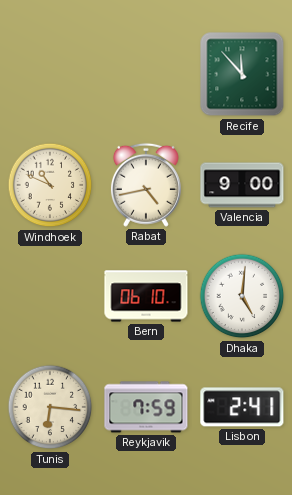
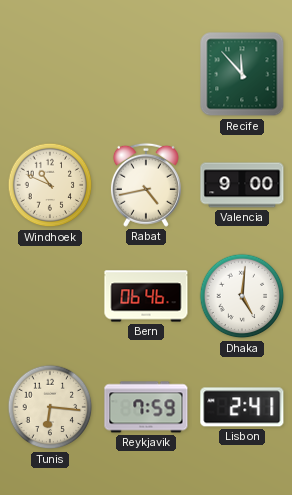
Bern: 06:10 -> 06:46 (146, 296)
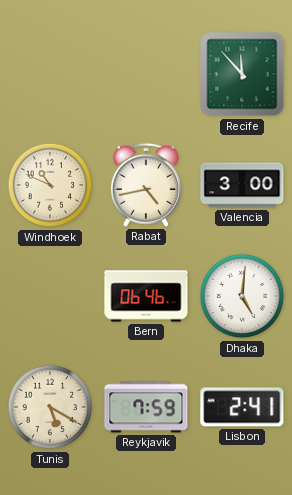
Valencia: 9:00 -> 3:00 (242, 185)
Tunis: 6:16 -> 5:20 (50, 407)
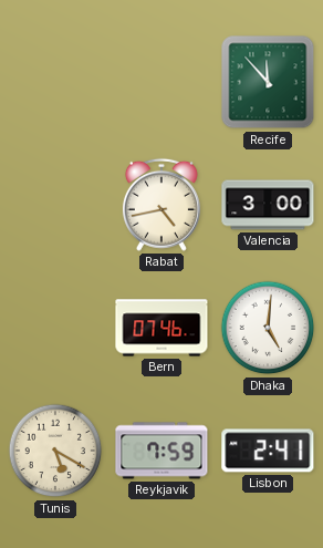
Windhoek: 10:49 -> none (50, 185)
Bern: 06:46 -> 07:46 (161, 328)
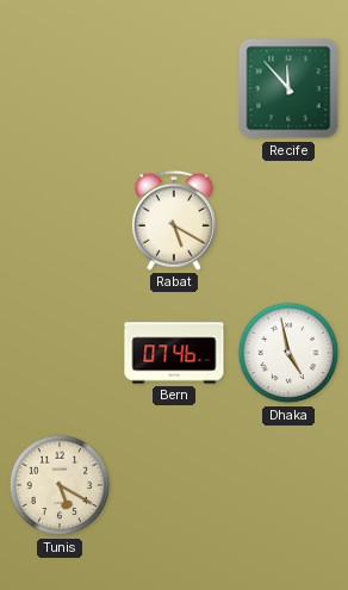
Rabat: 4:43 -> 5:20 (174, 221)
Valencia: 3:00 -> none (268, 205)
Dhaka: 5:01 -> 4:58 (288, 353)
Reykjavik: 7:59 -> none (161, 451)
Lisbon: 2:41 -> none (268, 451)
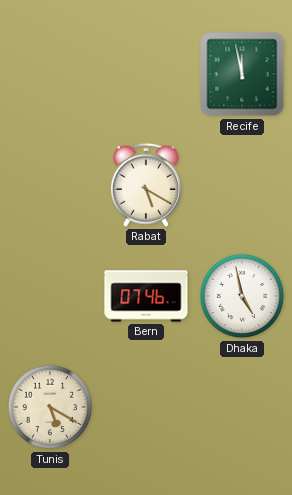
Recife: 11:53 -> 11:58 (242, 74)
